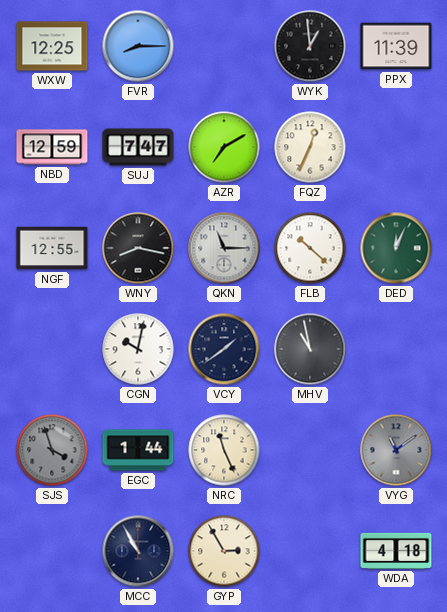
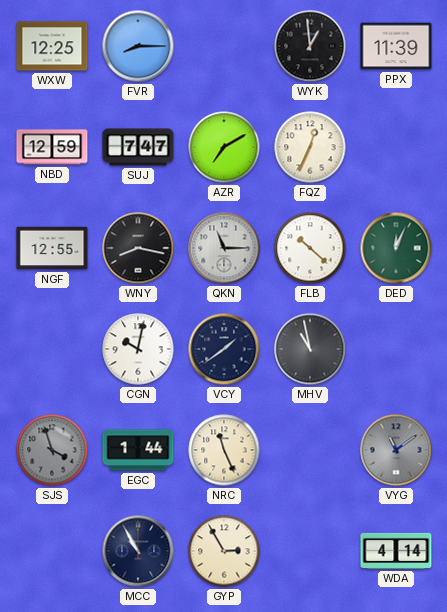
WDA: 4:18 -> 4:14 (396, 551)
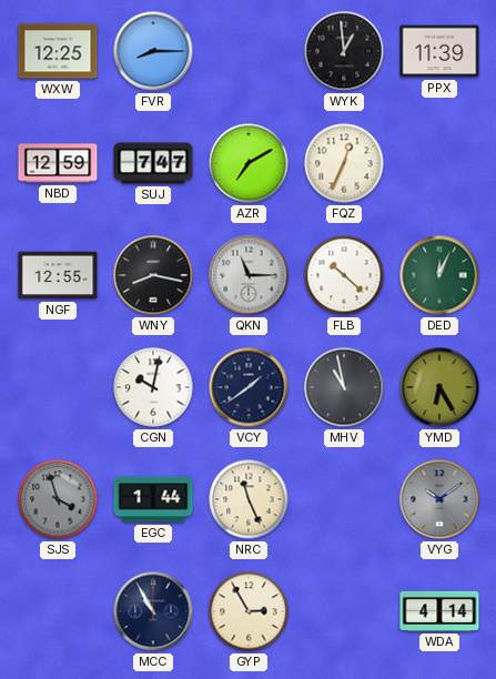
YMD: none -> 6:25 (439, 387)
VYG: 11:09 -> 10:09 (439, 499)
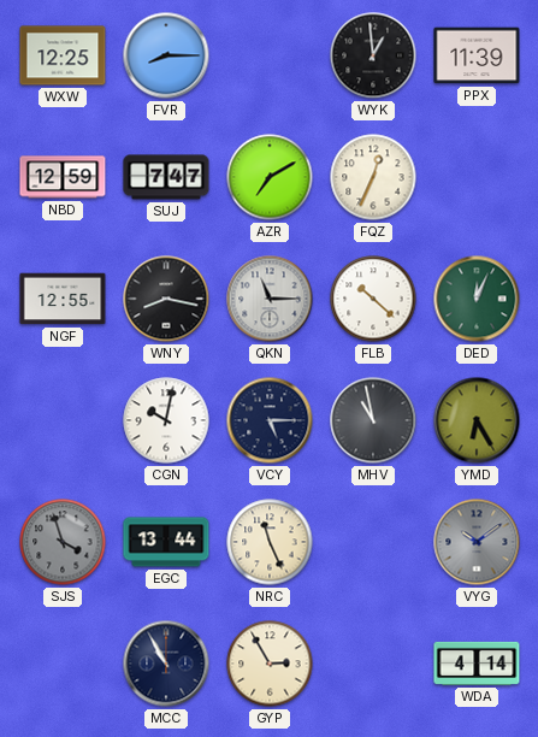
VCY: 1:39 -> 5:15 (270, 420)
EGC: 1:44 -> 13:44 (166, 542)
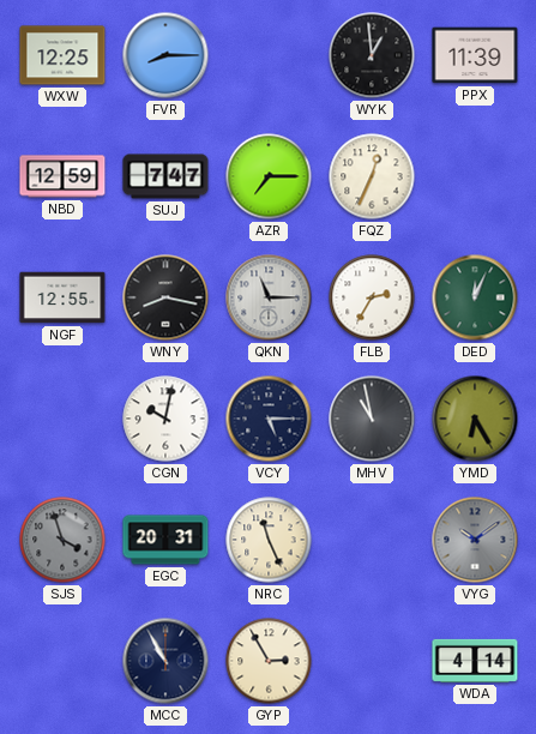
AZR: 7:10 -> 7:15 (269, 176)
FLB: 10:22 -> 2:35 (372, 297)
EGC: 13:44 -> 20:31 (165, 540)
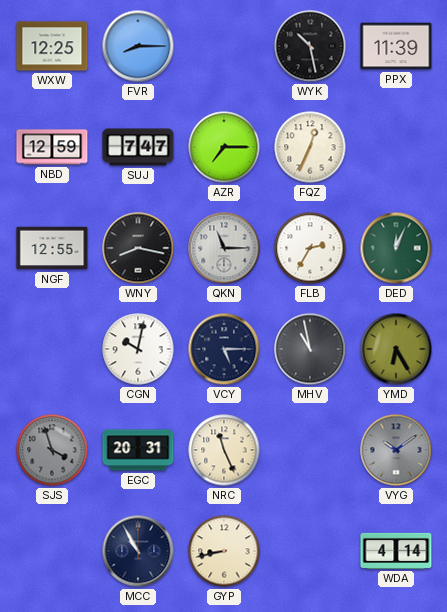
WYK: 12:59 -> 10:28 (310, 46)
GYP: 2:55 -> 8:43 (224, 551)
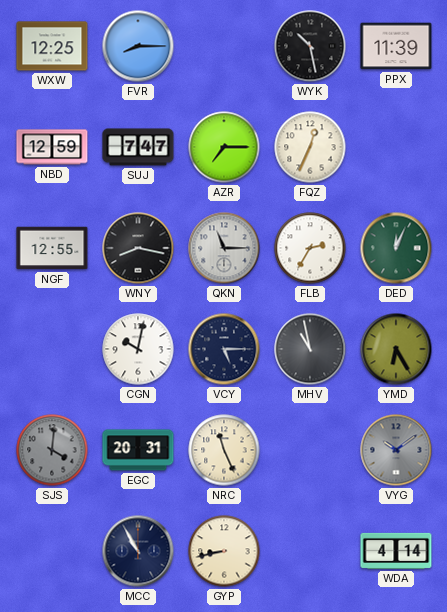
SJS: 3:57 -> 4:01 (52, 450)
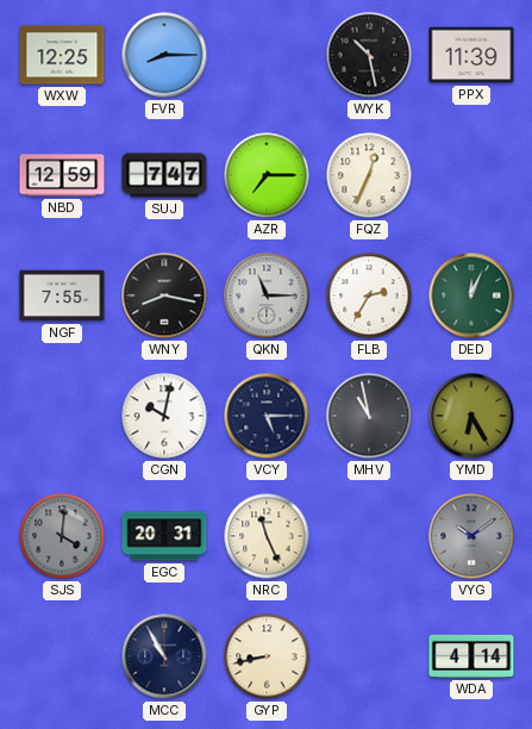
NGF: 12:55 -> 7:55 (62, 295)
